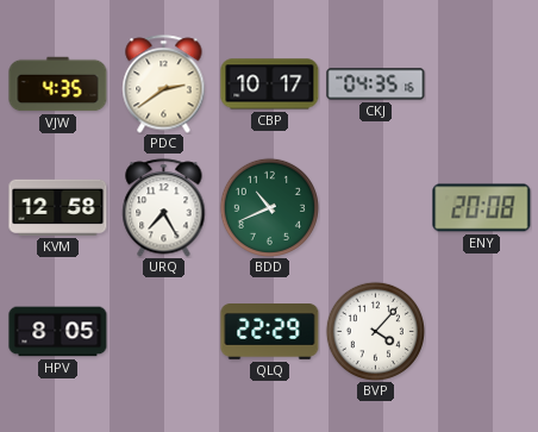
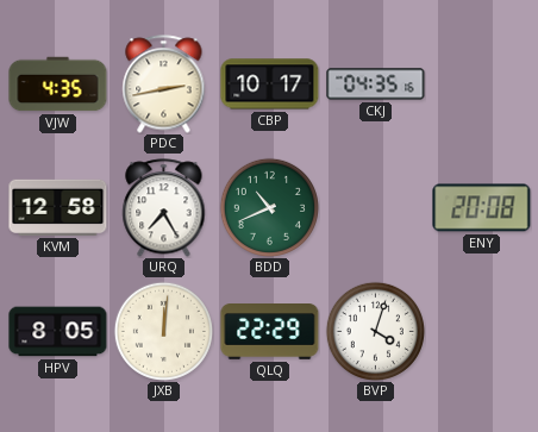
PDC: 2:39 -> 2:43 (164, 84)
JXB: none -> 12:01 (163, 331)
BVP: 4:07 -> 4:03 (375, 331)
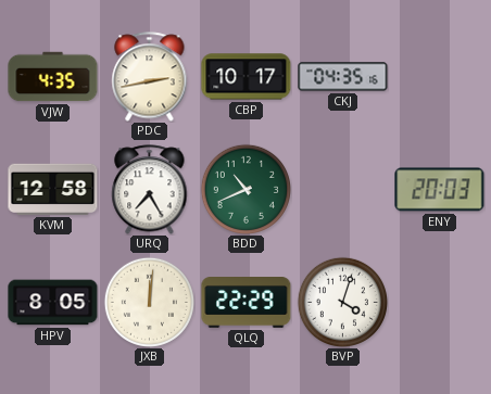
ENY: 20:08 -> 20:03 (440, 190)
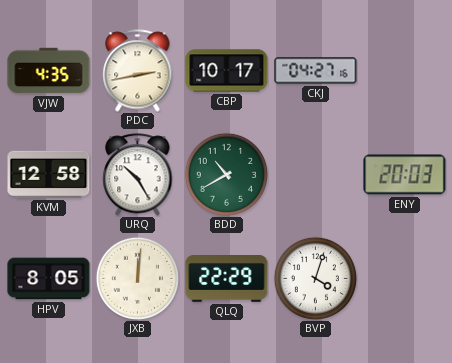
CKJ: 04:35 -> 04:27 (316, 71)
URQ: 7:25 -> 10:25 (138, 175)
BDD: 10:41 -> 10:40 (226, 174)
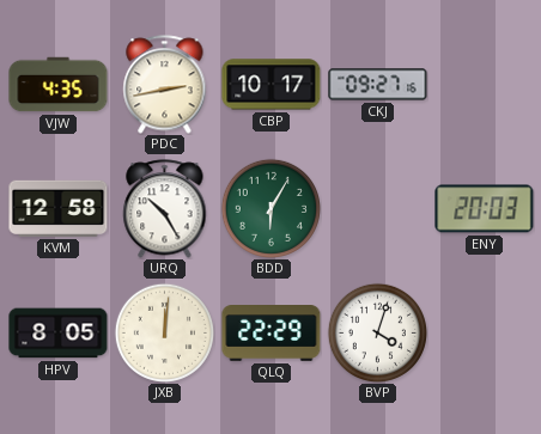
CKJ: 04:27 -> 09:27 (378, 85)
BDD: 10:40 -> 6:05 (270, 208)
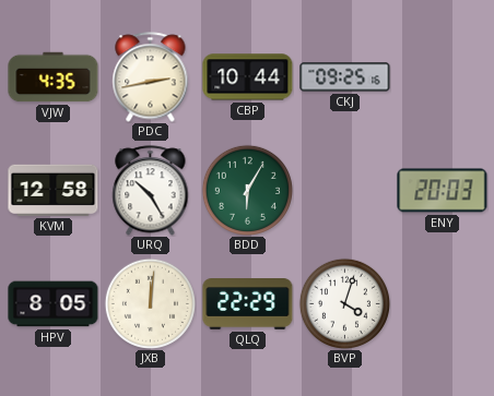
CBP: 10:17 -> 10:44 (248, 77)
CKJ: 09:27 -> 09:25 (345, 77)
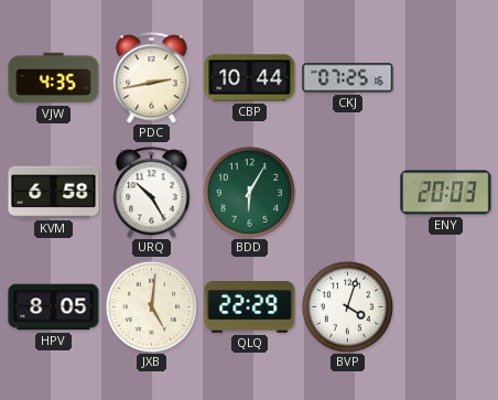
CKJ: 09:25 -> 07:25 (348, 78)
KVM: 12:58 -> 6:58 (54, 192)
JXB: 12:01 -> 5:01 (151, 306)
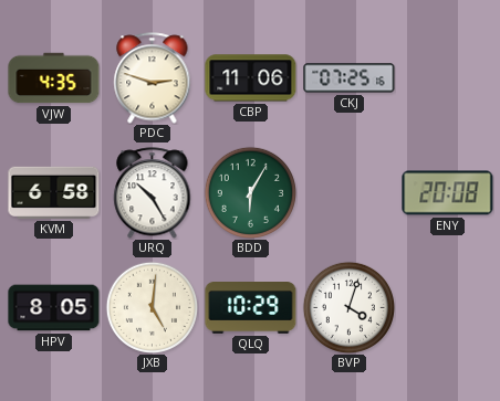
PDC: 2:43 -> 2:48 (153, 78)
CBP: 10:44 -> 11:06 (251, 78)
ENY: 20:03 -> 20:08 (448, 193)
QLQ: 22:29 -> 10:29 (251, 308)
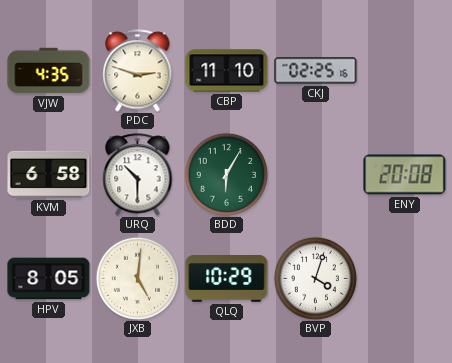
CBP: 11:06 -> 11:10 (227, 71)
CKJ: 07:25 -> 02:25 (316, 71)
URQ: 10:25 -> 10:30 (138, 175)
